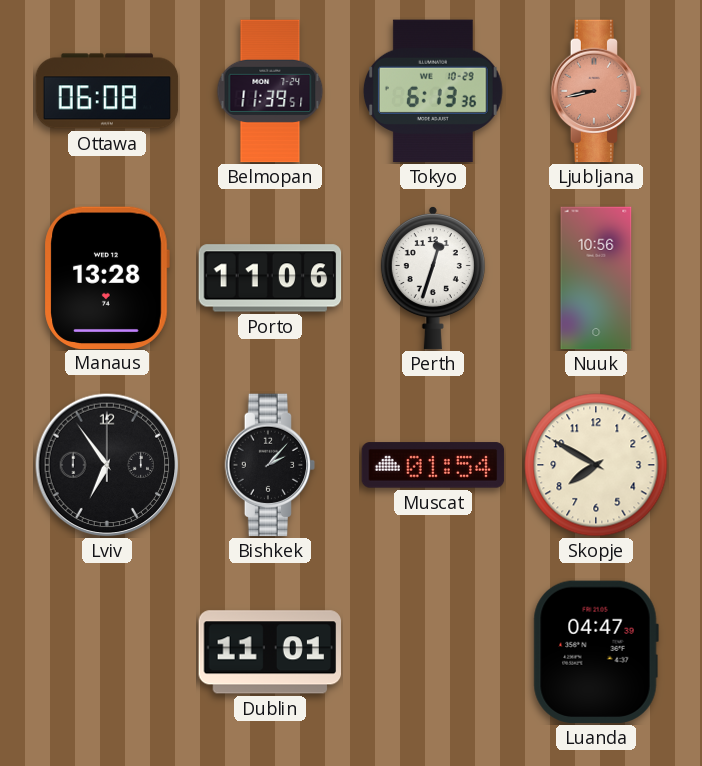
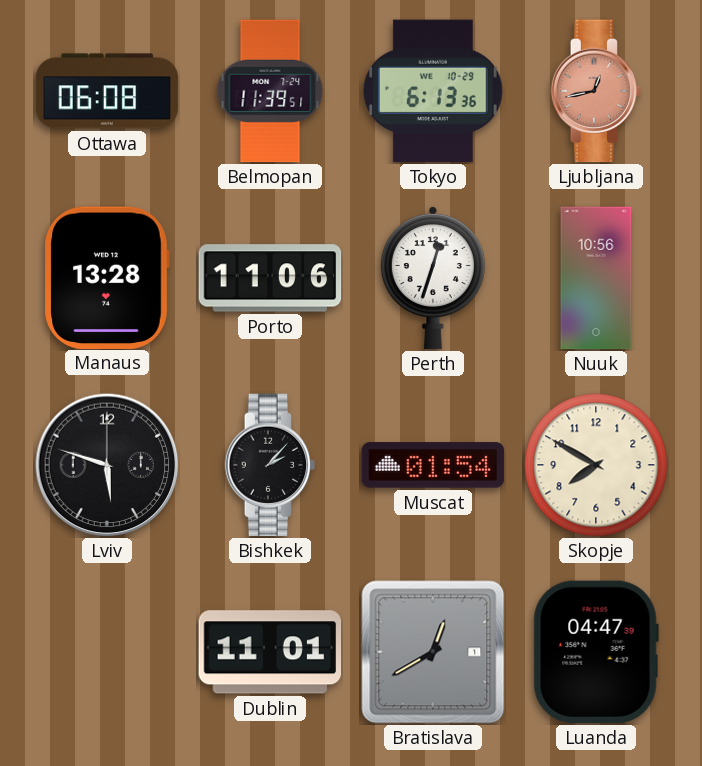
Ljubljana: 8:43 -> 12:43 (596, 91)
Lviv: 6:54 -> 5:48 (107, 465)
Bratislava: none -> 12:40 (433, 652)
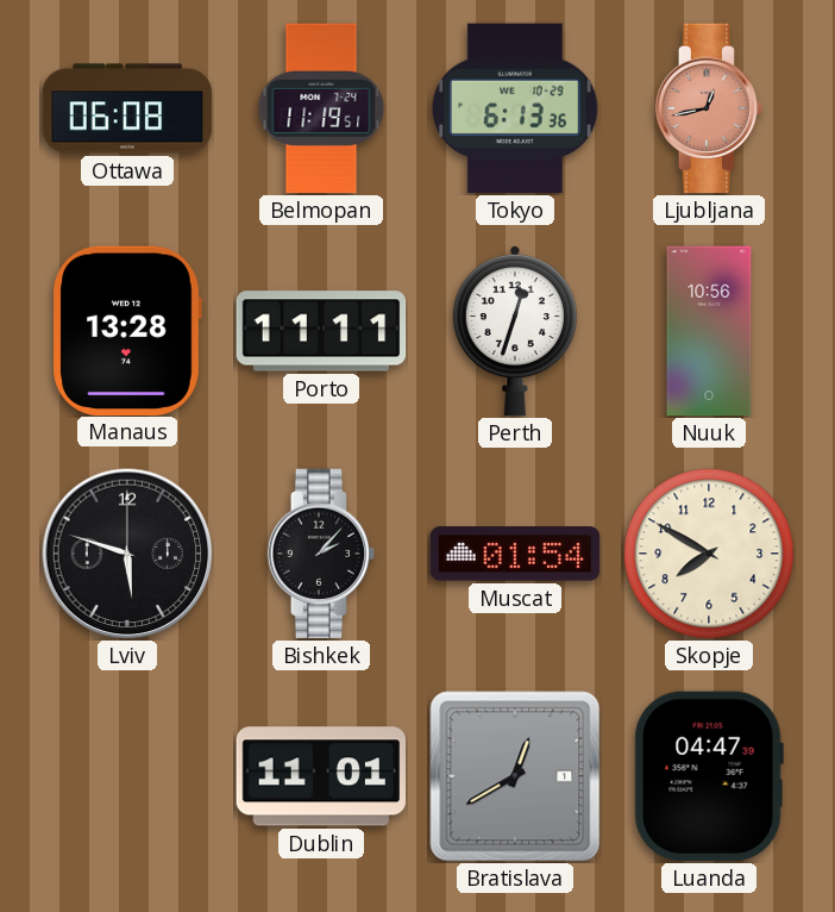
Belmopan: 11:39 -> 11:19 (321, 108)
Porto: 11:06 -> 11:11 (321, 331)
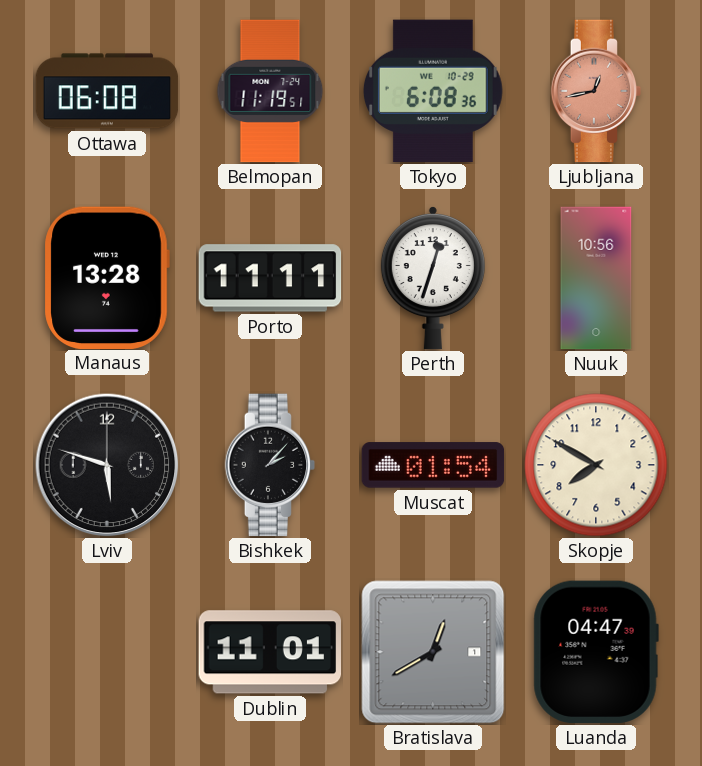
Tokyo: 6:13 -> 6:08 (433, 91)
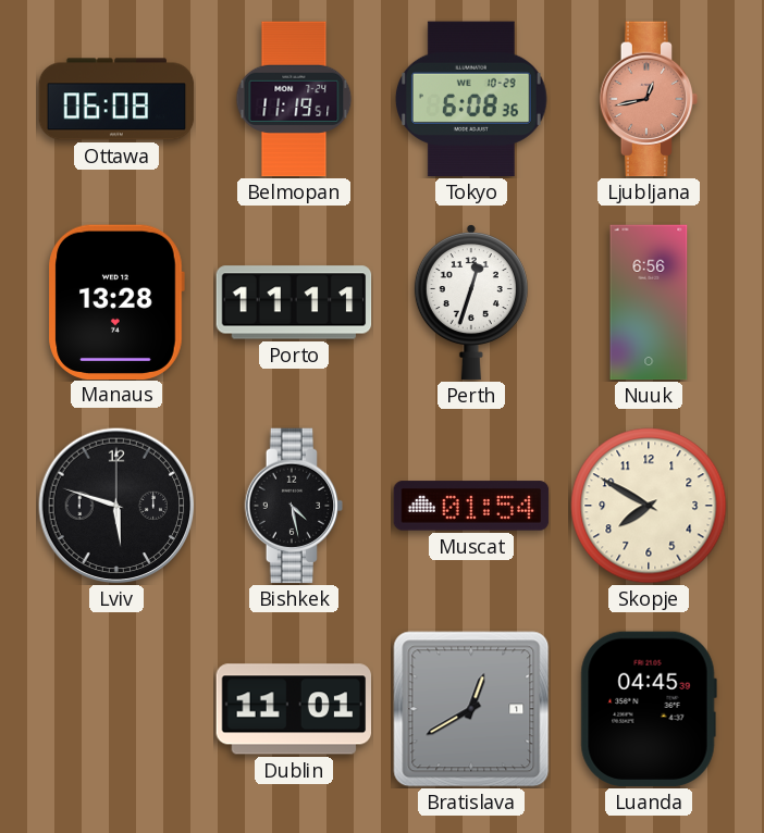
Nuuk: 10:56 -> 6:56 (649, 302)
Bishkek: 2:07 -> 4:28 (294, 506)
Luanda: 04:47 -> 04:45 (649, 709)
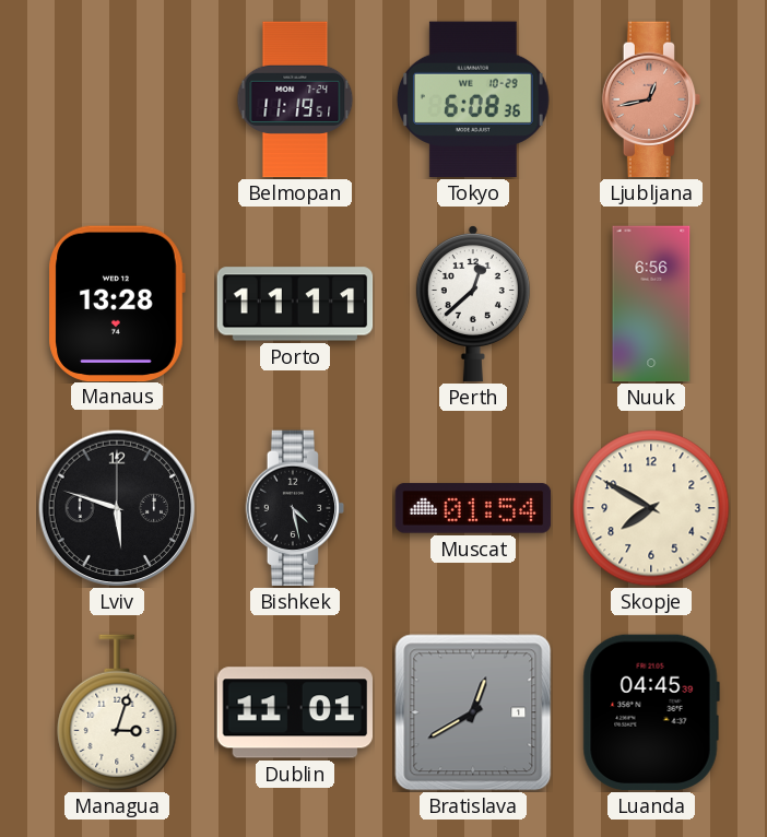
Ottawa: 06:08 -> none (116, 99)
Perth: 12:33 -> 12:38 (473, 304)
Managua: none -> 3:03 (117, 712)
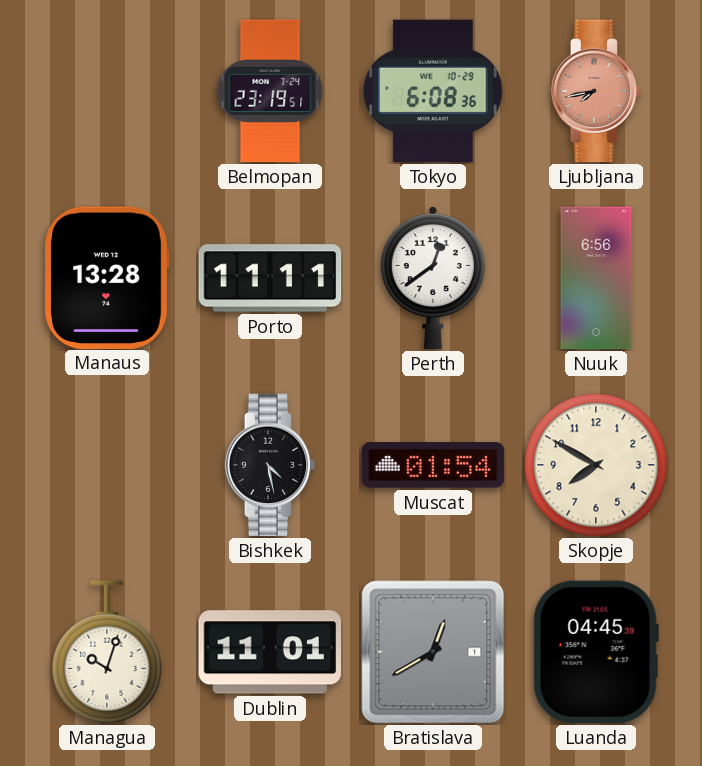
Belmopan: 11:19 -> 23:19 (270, 91)
Ljubljana: 12:43 -> 7:43 (596, 91)
Perth: 12:38 -> 12:39 (433, 278)
Lviv: 5:48 -> none (117, 508)
Managua: 3:03 -> 10:03 (107, 652)
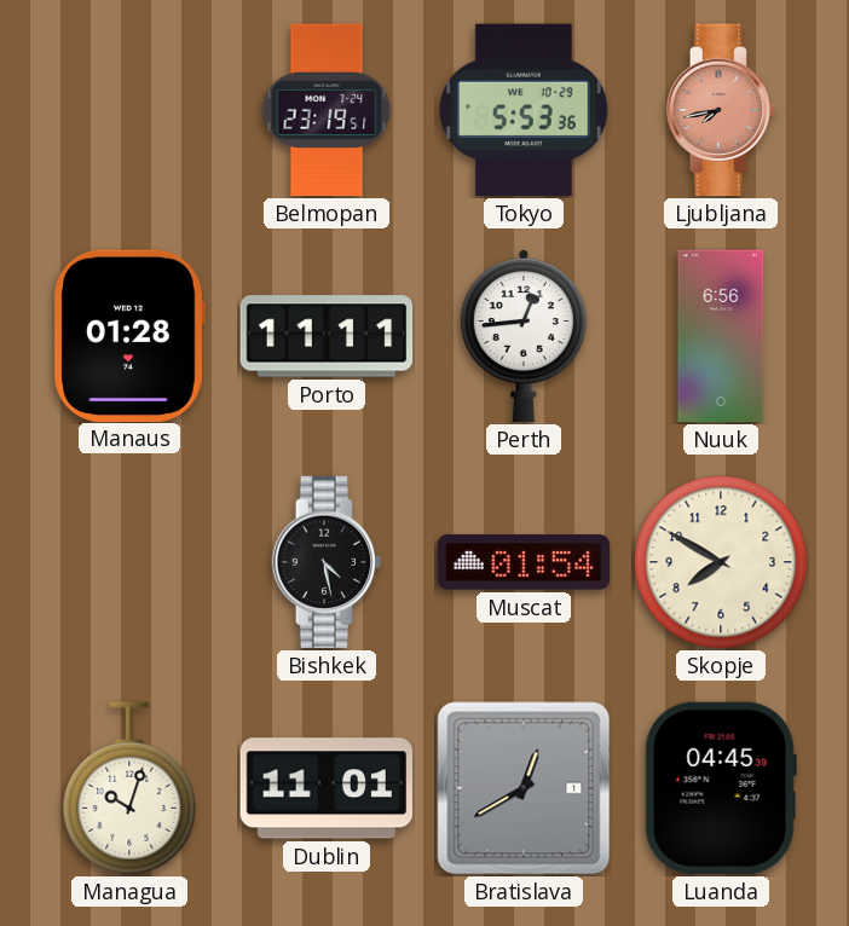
Tokyo: 6:08 -> 5:53 (524, 110)
Manaus: 13:28 -> 01:28 (129, 335)
Perth: 12:39 -> 12:44 (524, 336)
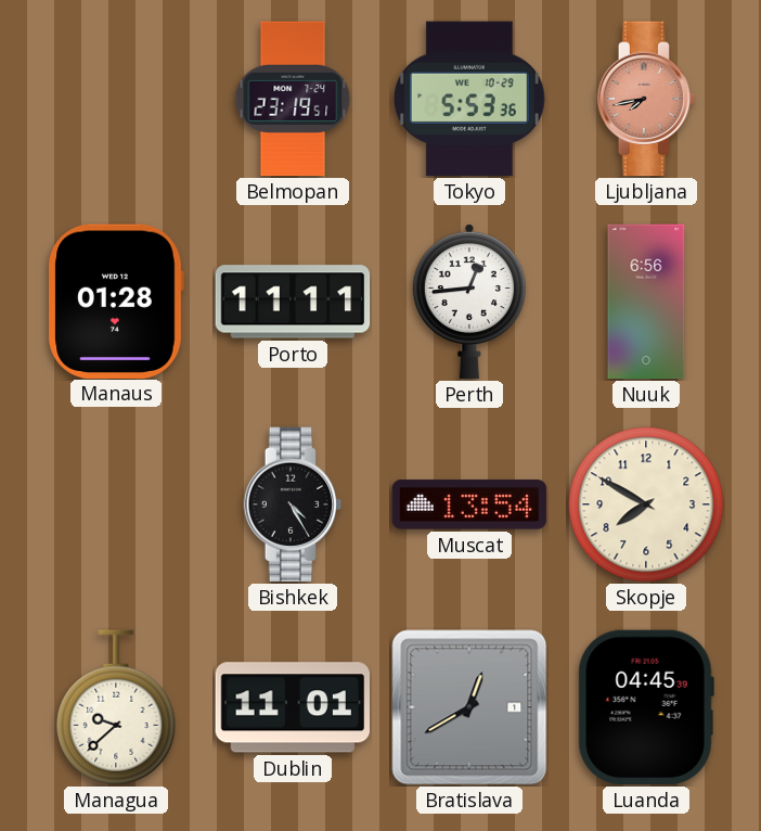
Bishkek: 4:28 -> 4:25 (293, 504)
Muscat: 01:54 -> 13:54 (469, 504)
Managua: 10:03 -> 9:38 (116, 707)
